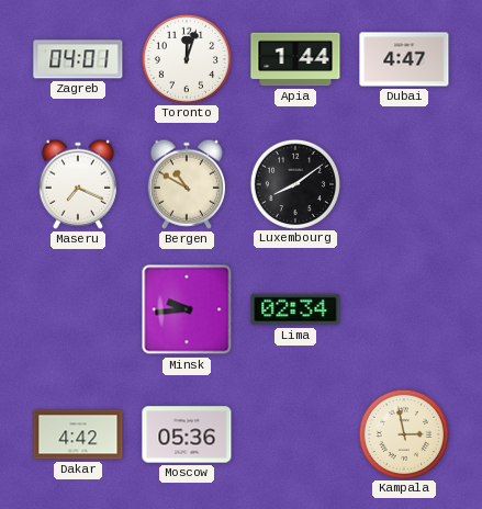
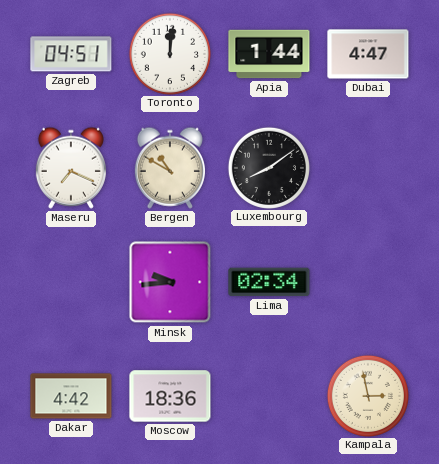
Zagreb: 04:01 -> 04:51 (71, 54)
Toronto: 12:03 -> 12:01 (169, 53)
Moscow: 05:36 -> 18:36 (170, 396)
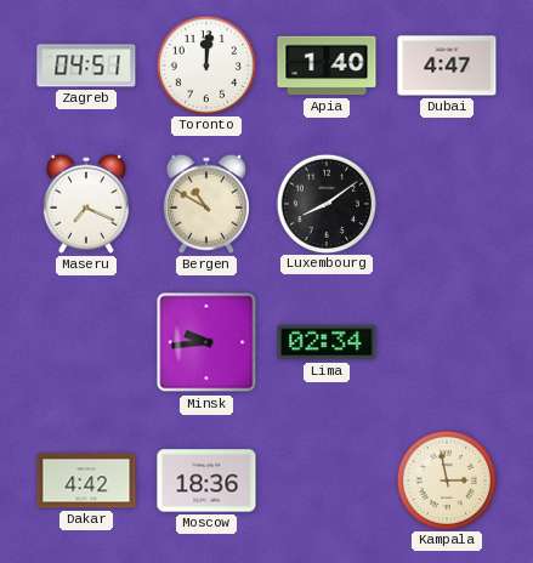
Apia: 1:44 -> 1:40 (327, 66)
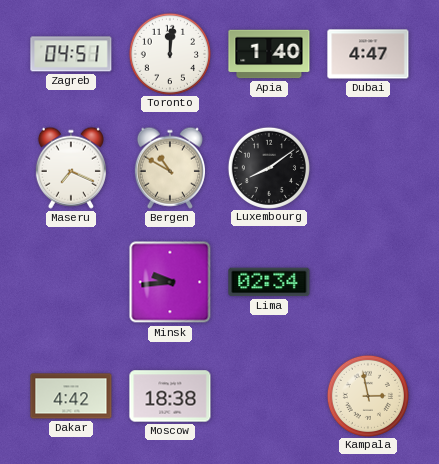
Moscow: 18:36 -> 18:38 (170, 396)
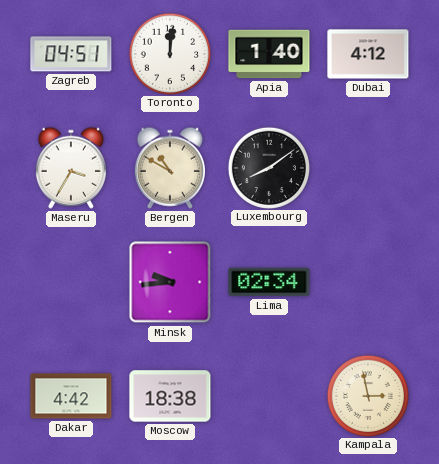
Dubai: 4:47 -> 4:12 (368, 54)
Maseru: 7:19 -> 3:35 (71, 168)
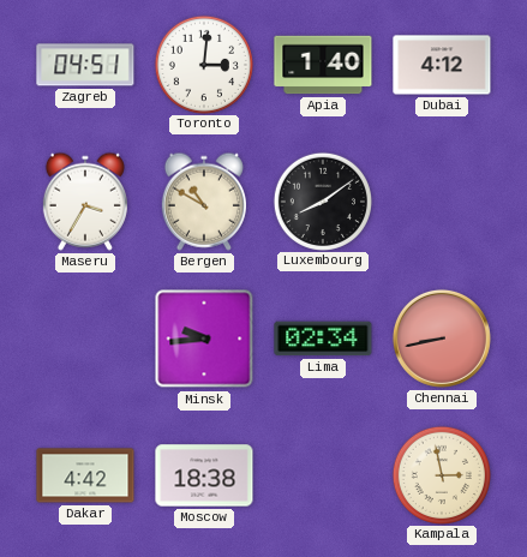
Toronto: 12:01 -> 3:01 (203, 64)
Chennai: none -> 8:43 (442, 339)
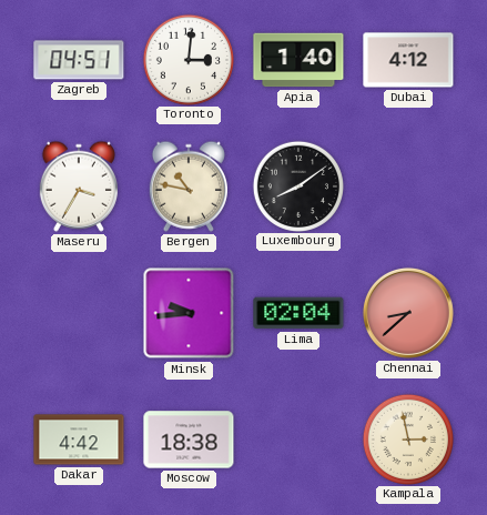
Bergen: 10:50 -> 10:47 (189, 186)
Lima: 02:34 -> 02:04 (298, 313)
Chennai: 8:43 -> 8:38 (408, 313)
